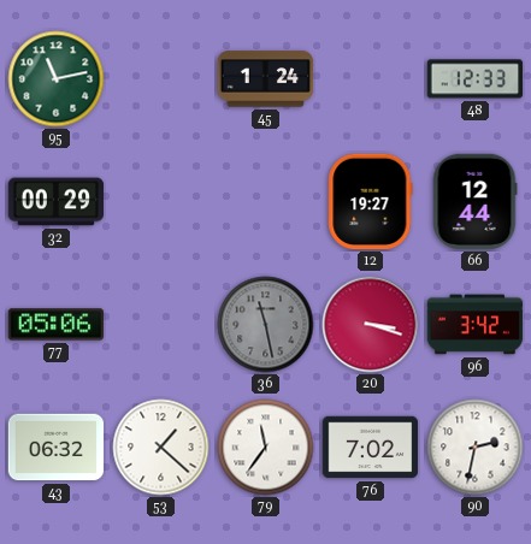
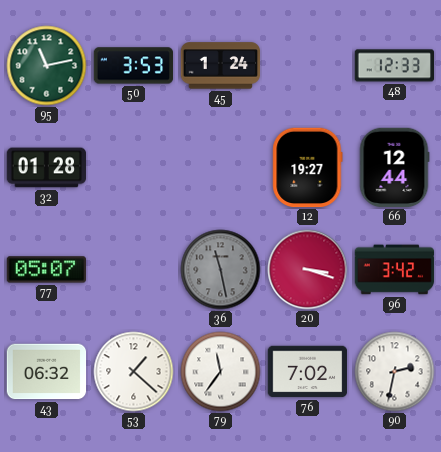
50: none -> 3:53 (134, 66)
32: 00:29 -> 01:28 (47, 168)
77: 05:06 -> 05:07 (47, 270)
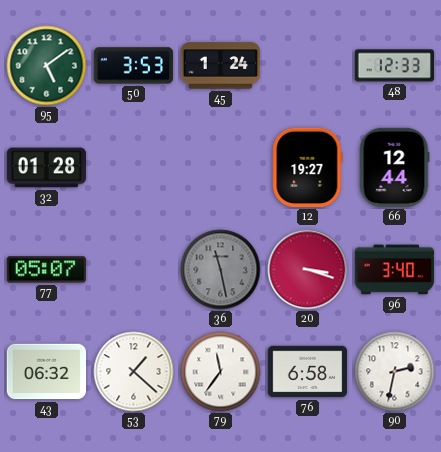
95: 11:13 -> 5:09 (47, 66)
96: 3:42 -> 3:40 (395, 270)
76: 7:02 -> 6:58 (308, 372)
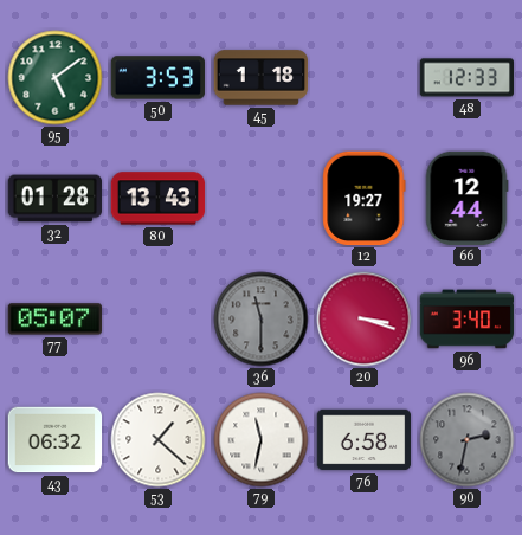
45: 1:24 -> 1:18 (262, 78)
80: none -> 13:43 (159, 199)
36: 11:28 -> 11:30 (262, 320)
79: 11:36 -> 11:32 (262, 440)
90 dial: white -> grey (468, 440)
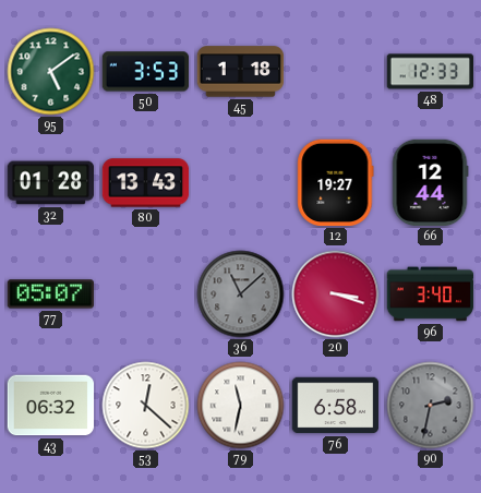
36: 11:30 -> 11:08 (241, 294)
53: 1:22 -> 12:22 (146, 406)
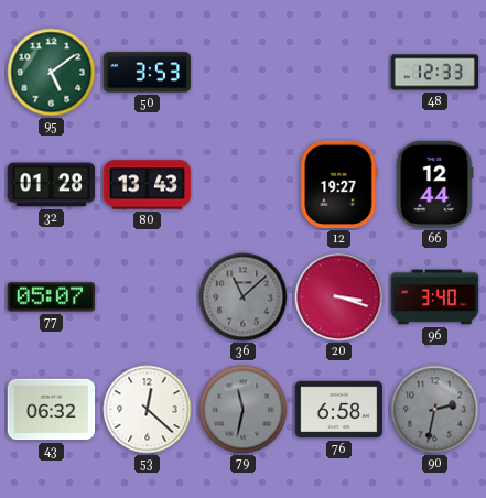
45: 1:18 -> none (241, 72)
79 dial: white -> grey (244, 410)
